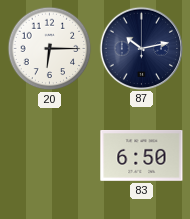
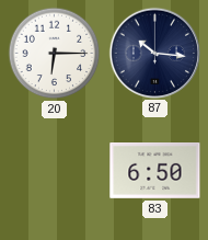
87: 10:13 -> 10:16 (154, 53)
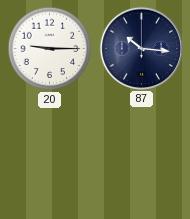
20: 6:15 -> 9:15 (50, 49)
83: 6:50 -> none (155, 171)
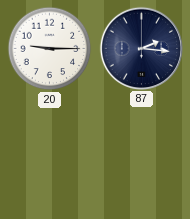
87: 10:16 -> 2:16 (141, 48)
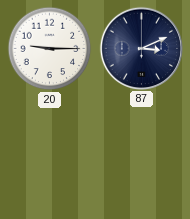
87: 2:16 -> 3:11 (141, 48)
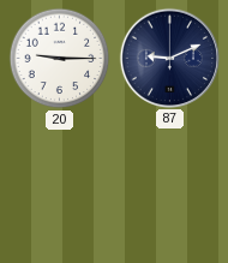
87: 3:11 -> 9:11 (169, 58)
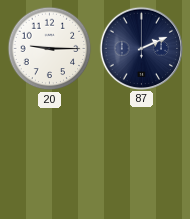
87: 9:11 -> 2:11 (141, 48)
